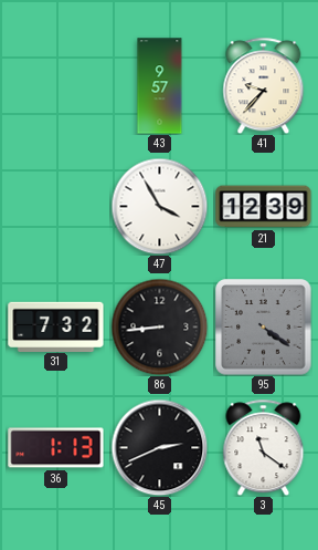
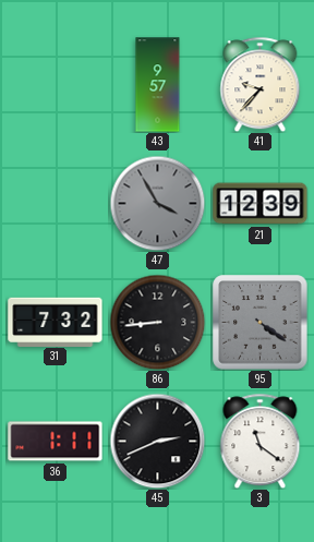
47 dial: white -> grey (157, 203)
36: 1:13 -> 1:11 (56, 442)
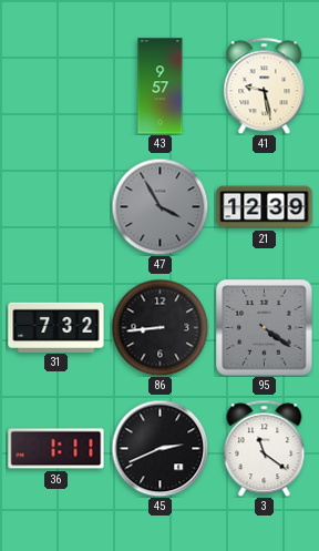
41: 9:37 -> 9:28 (265, 85)
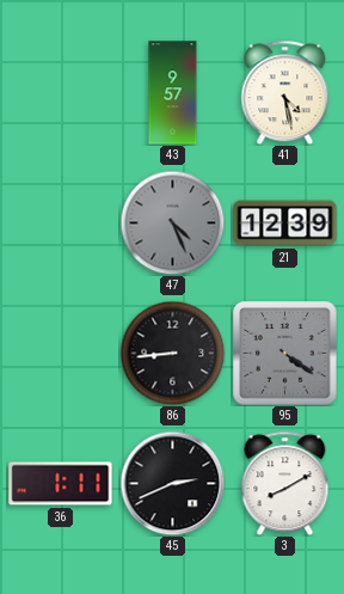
41: 9:28 -> 4:28 (285, 92)
47: 3:55 -> 4:26 (172, 222)
31: 7:32 -> none (56, 327)
3: 11:21 -> 8:10 (285, 483)
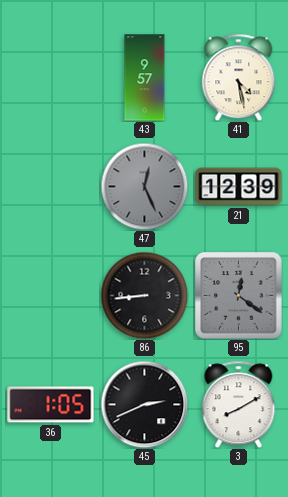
47: 4:26 -> 12:26 (144, 186)
95: 4:21 -> 12:21 (239, 296)
36: 1:11 -> 1:05 (51, 405)
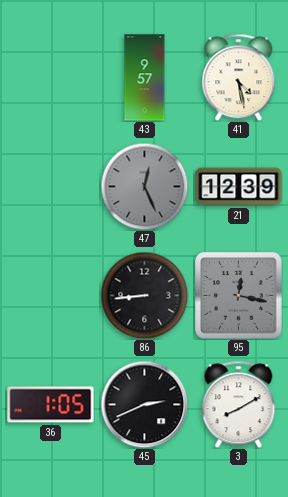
95: 12:21 -> 12:17 (239, 296)
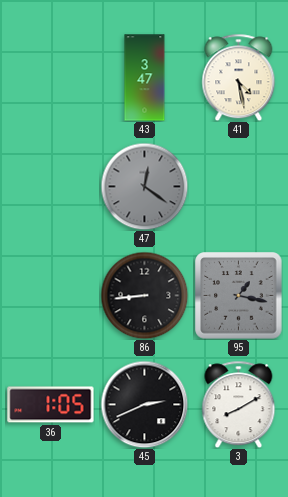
43: 9:57 -> 3:47 (145, 78)
47: 12:26 -> 12:21 (144, 186)
21: 12:39 -> none (239, 187)
95: 12:17 -> 1:17 (239, 296)
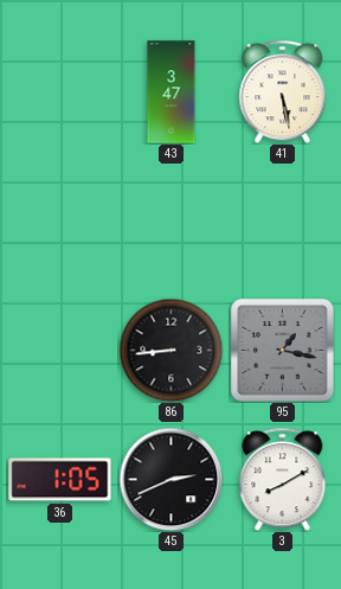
41: 4:28 -> 5:28 (283, 91)
47: 12:21 -> none (144, 186)
